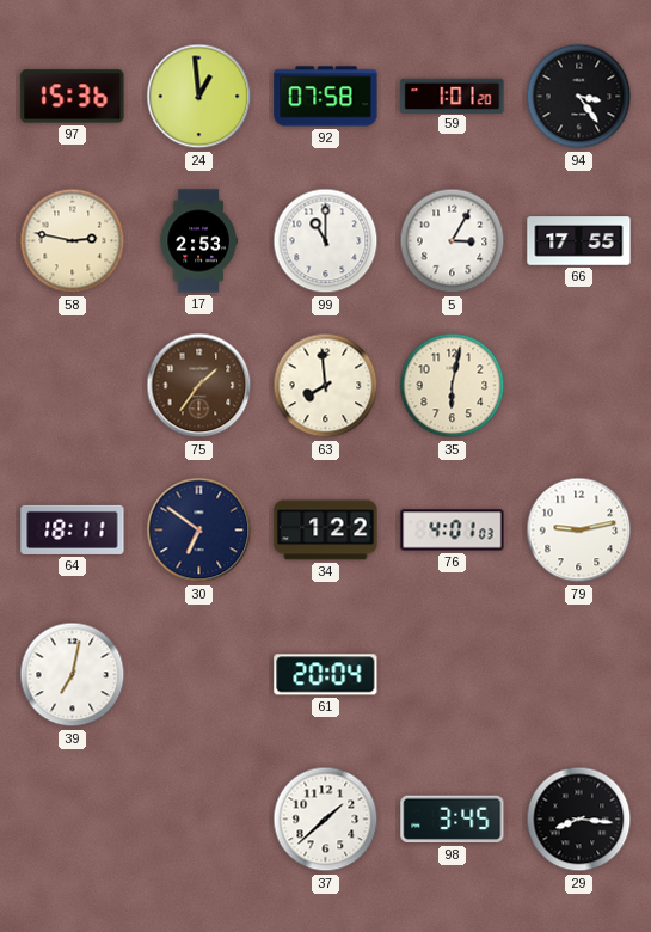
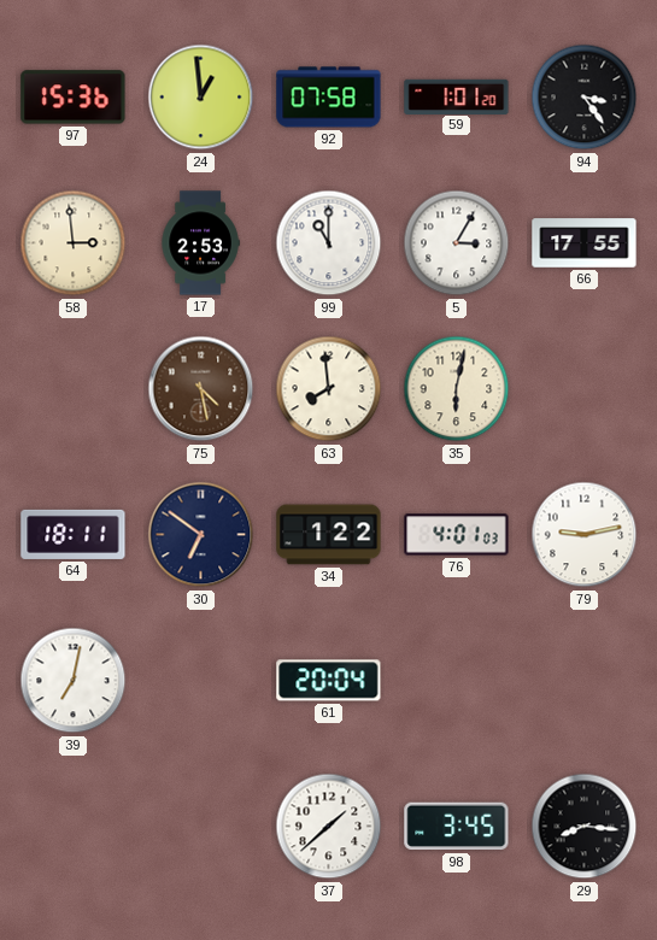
58: 2:47 -> 2:59 (74, 243)
75: 1:36 -> 4:28 (201, 389)
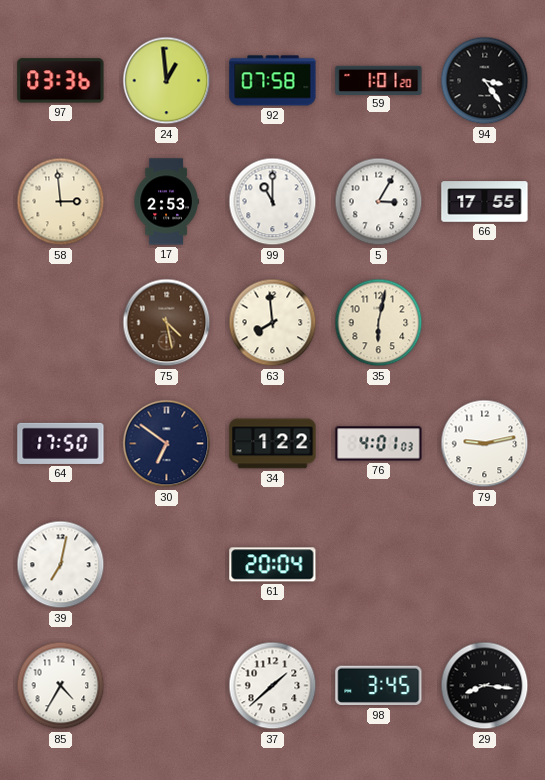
97: 15:36 -> 03:36 (61, 81)
64: 18:11 -> 17:50 (61, 443)
85: none -> 4:35 (61, 686)
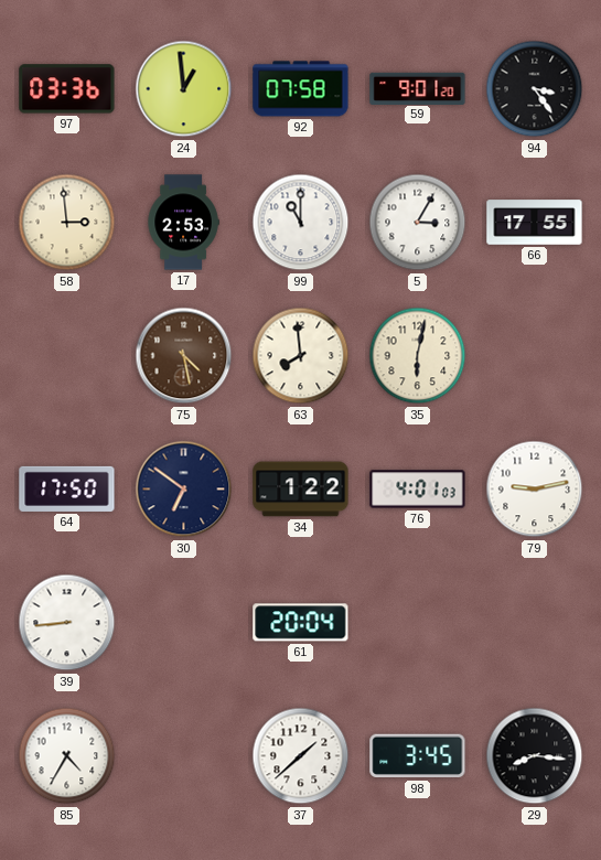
59: 1:01 -> 9:01 (418, 88)
39: 7:02 -> 8:44 (67, 623)
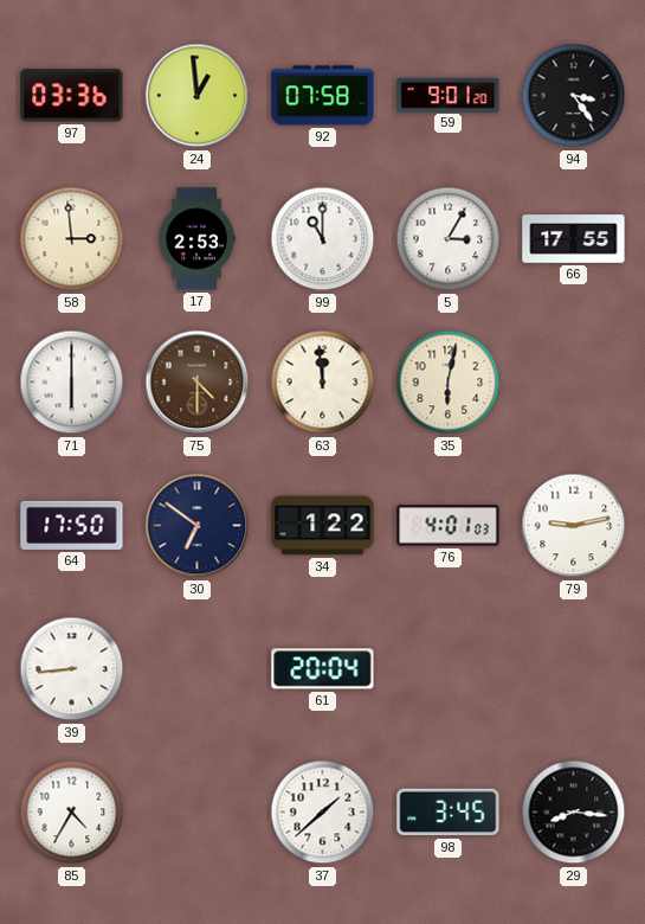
71: none -> 6:00 (72, 383)
75: 4:28 -> 4:30 (198, 383)
63: 7:59 -> 11:59 (323, 383)
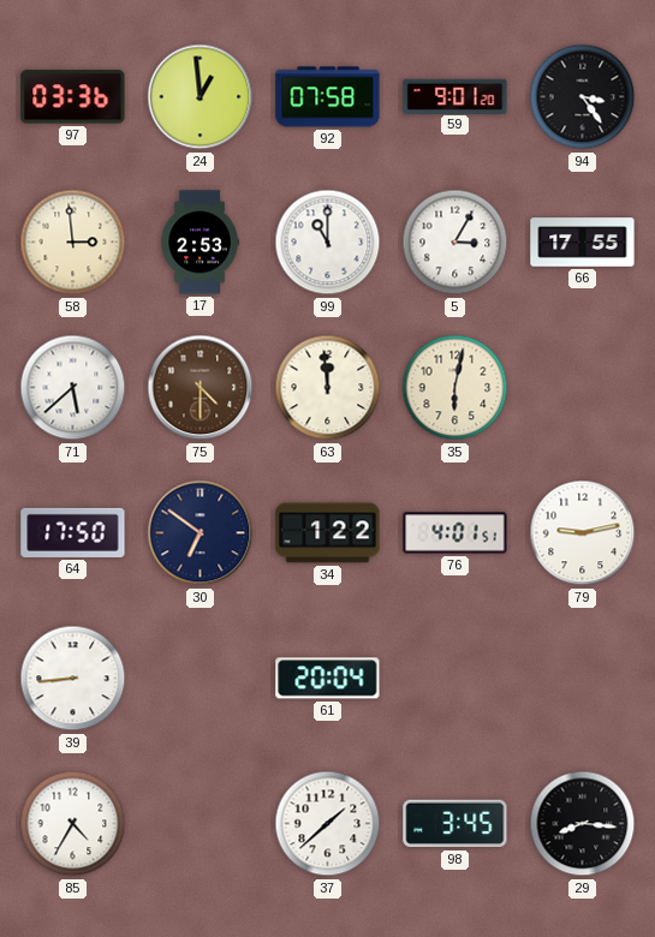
71: 6:00 -> 5:38 (73, 388)
76: 4:01:03 -> 4:01:51 (455, 533)
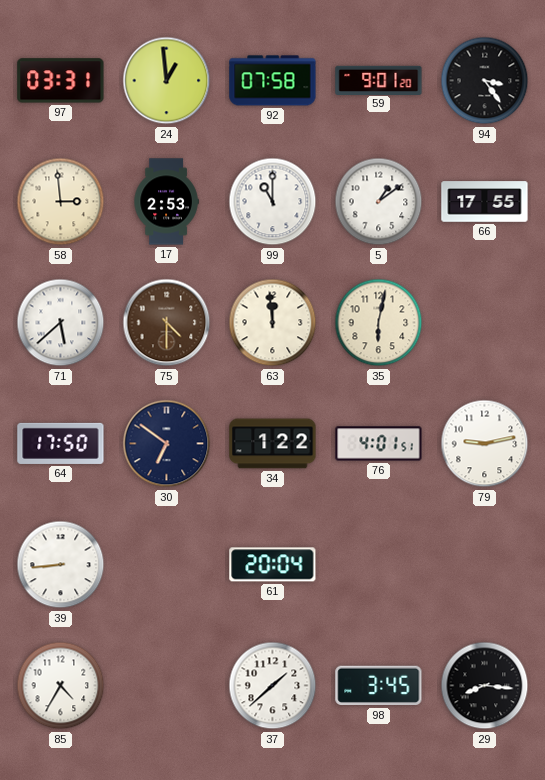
97: 03:36 -> 03:31 (61, 81)
5: 3:05 -> 1:09 (379, 202)
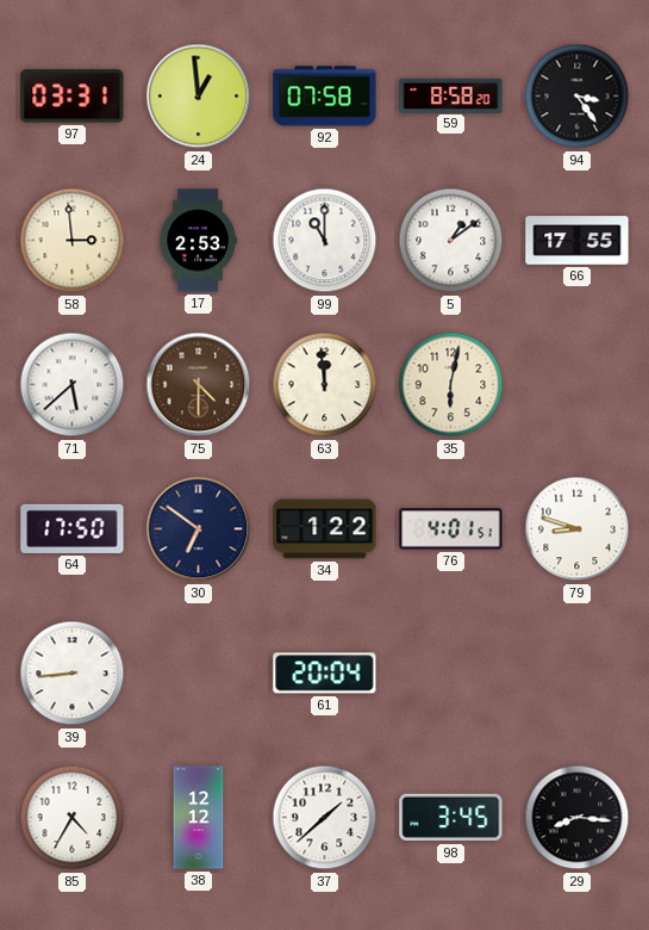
59: 9:01 -> 8:58 (451, 95)
79: 9:13 -> 8:48 (578, 529)
38: none -> 12:12 (199, 818)
